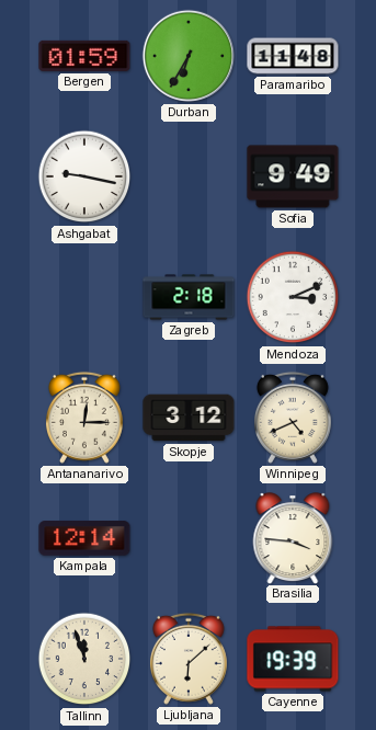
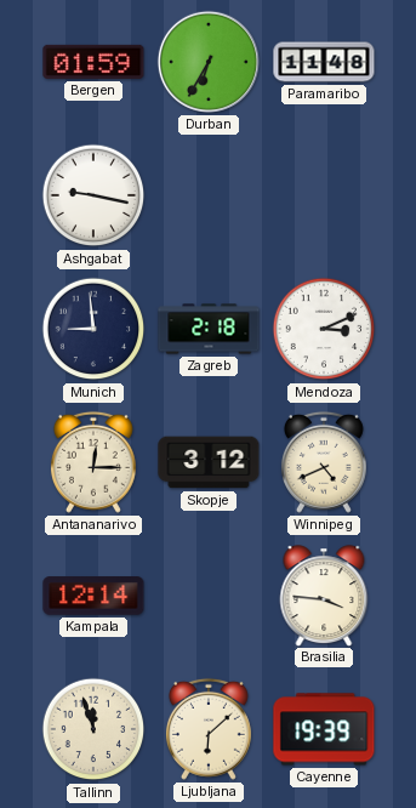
Sofia: 9:49 -> none (293, 176)
Munich: none -> 8:59 (93, 329)
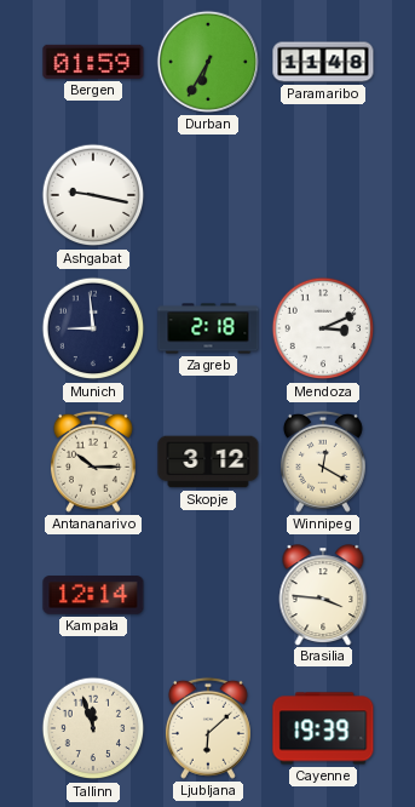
Antananarivo: 12:15 -> 10:15 (93, 462)
Winnipeg: 4:41 -> 12:20 (323, 462)
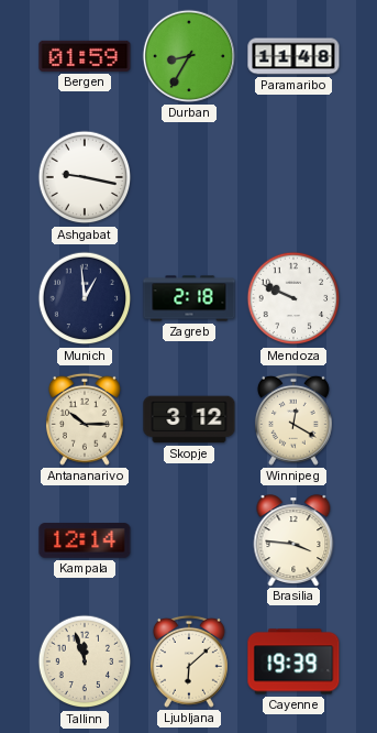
Durban: 6:35 -> 8:35 (189, 56)
Munich: 8:59 -> 12:59 (85, 298)
Mendoza: 3:11 -> 9:49 (293, 298)
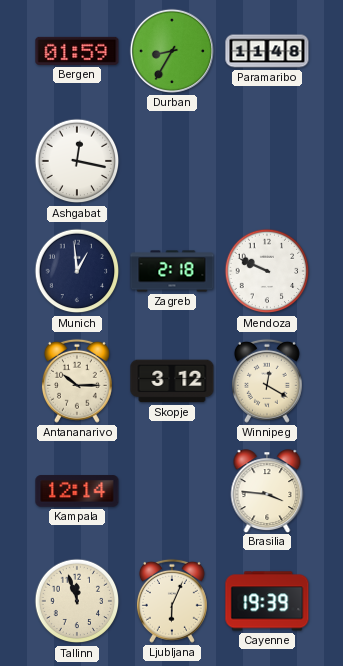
Ashgabat: 9:17 -> 12:17 (77, 161)
Ljubljana: 6:08 -> 6:04 (172, 601)
